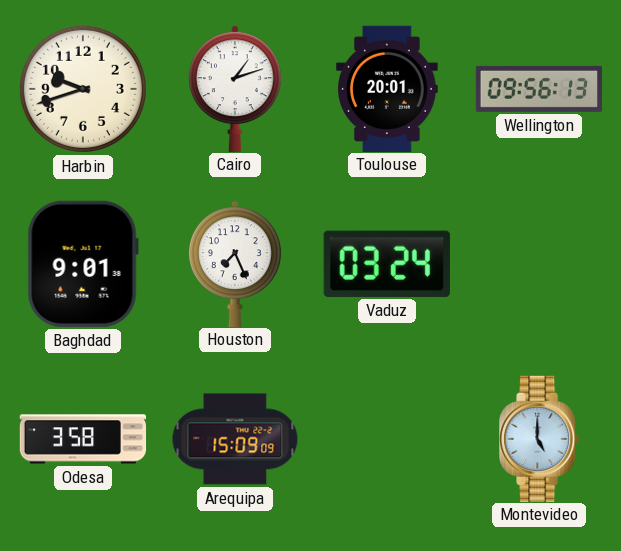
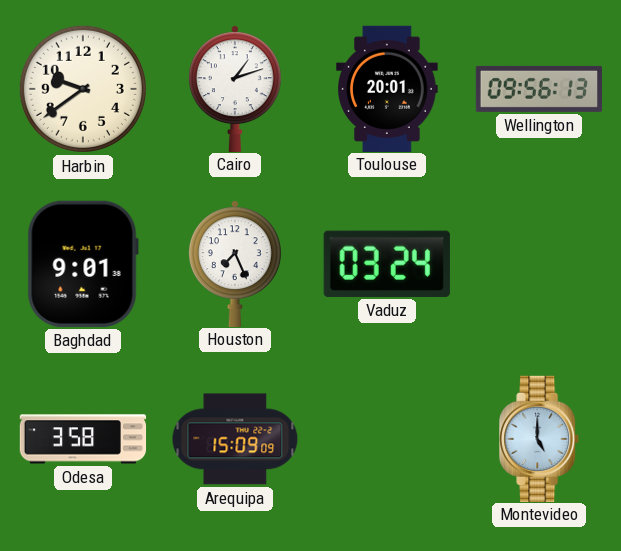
Harbin: 9:42 -> 9:39 (83, 89)
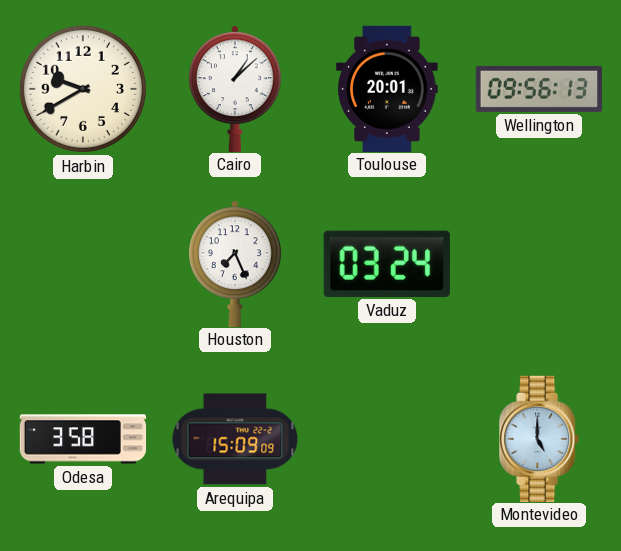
Harbin: 9:39 -> 9:40 (83, 89)
Cairo: 1:12 -> 1:08 (235, 88)
Baghdad: 9:01 -> none (83, 264)
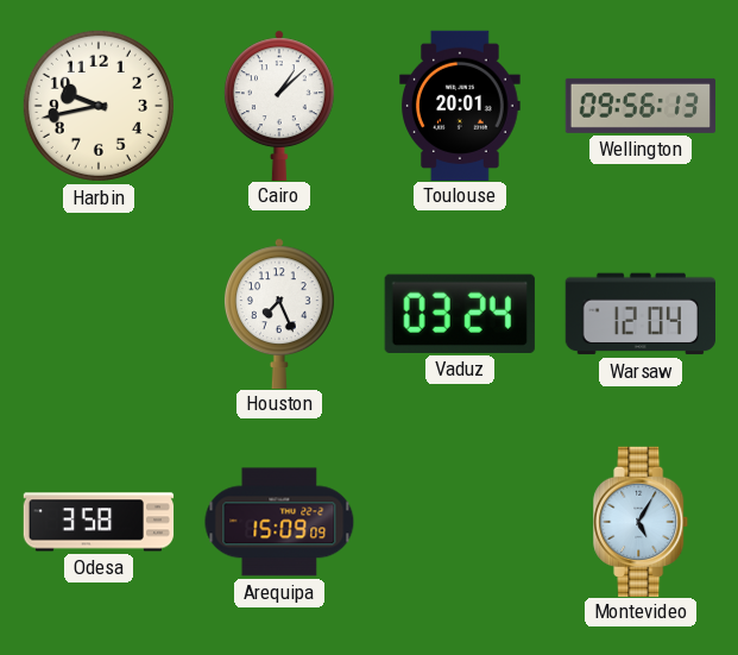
Harbin: 9:40 -> 9:43 (99, 106)
Warsaw: none -> 12:04 (639, 314)
Montevideo: 5:00 -> 5:05 (642, 521)
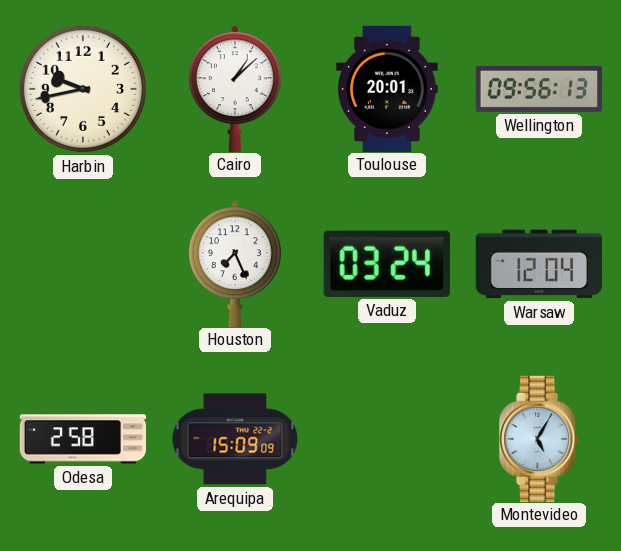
Odesa: 3:58 -> 2:58 (83, 439)
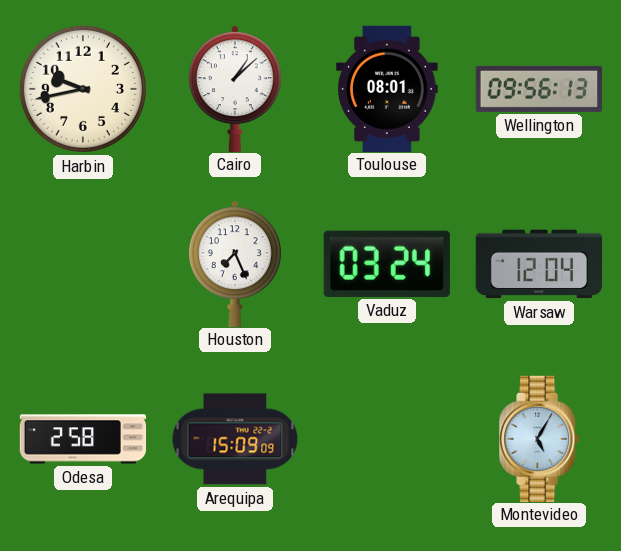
Toulouse: 20:01 -> 08:01 (388, 88)
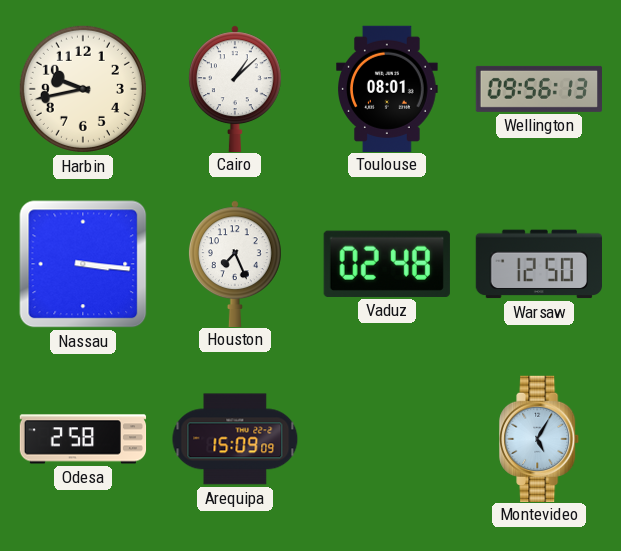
Nassau: none -> 3:16 (83, 264)
Vaduz: 03:24 -> 02:48 (387, 264)
Warsaw: 12:04 -> 12:50 (538, 264)
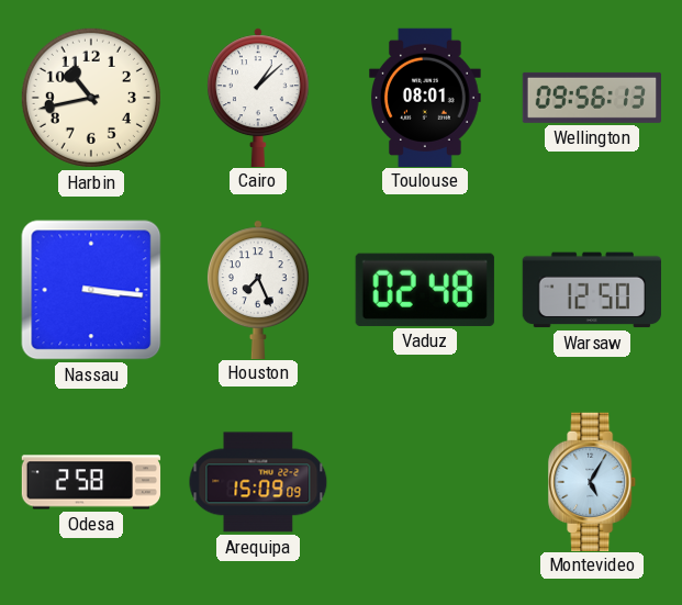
Harbin: 9:43 -> 10:43 (91, 98)
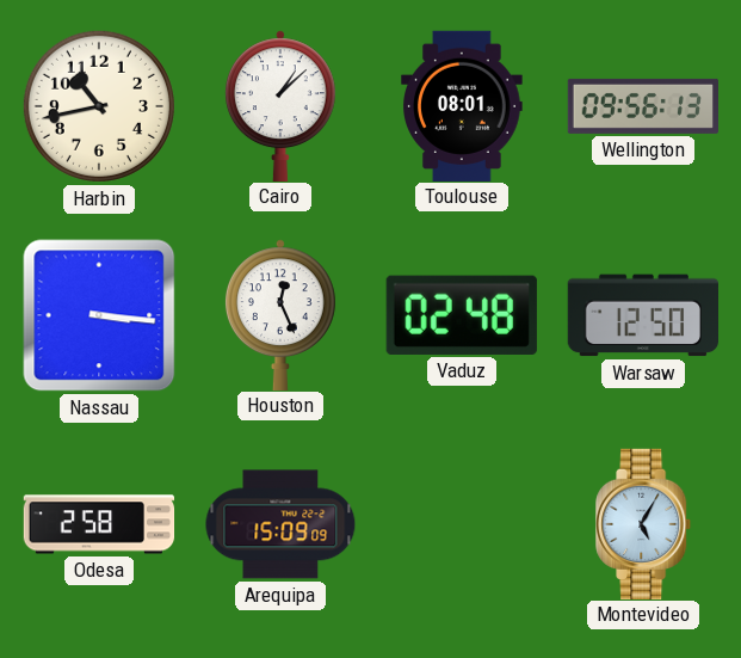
Houston: 7:26 -> 12:26 (280, 314)
